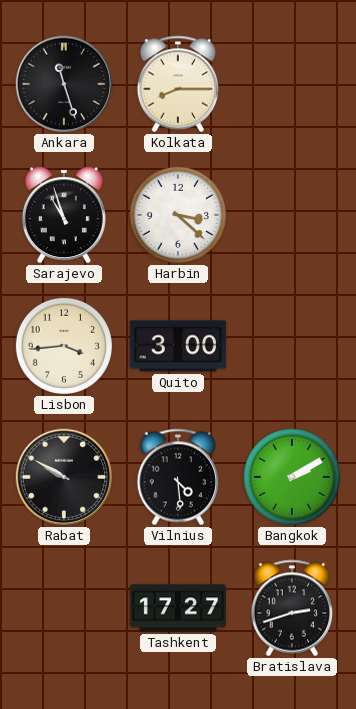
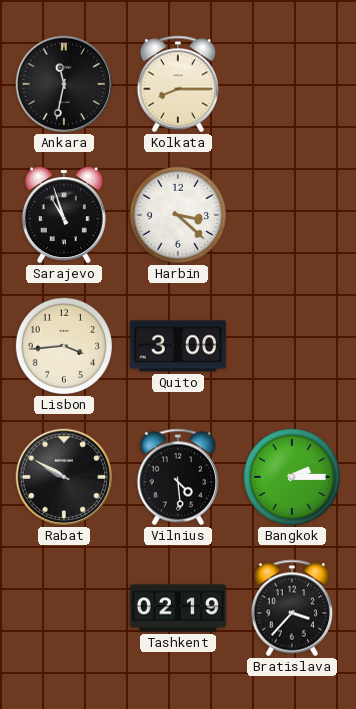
Ankara: 11:27 -> 11:32 (64, 84)
Bangkok: 2:10 -> 2:15 (292, 477)
Tashkent: 17:27 -> 02:19 (177, 608)
Bratislava: 2:42 -> 3:37 (292, 608)
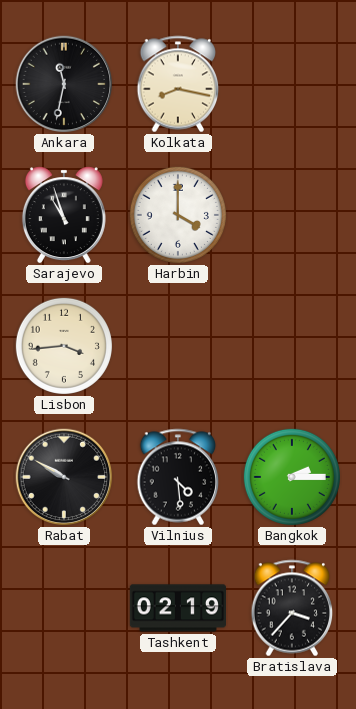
Kolkata: 8:15 -> 8:17 (178, 84)
Harbin: 3:22 -> 4:00 (178, 215)
Quito: 3:00 -> none (178, 346)
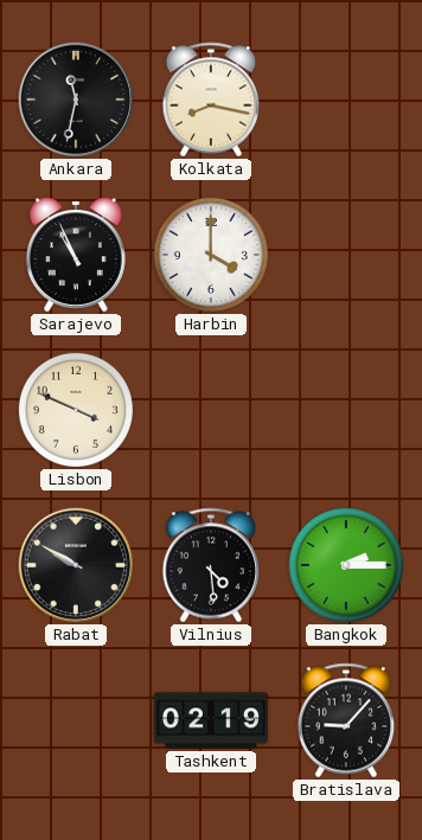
Sarajevo: 10:57 -> 10:56 (76, 255)
Lisbon: 3:44 -> 3:49 (76, 410)
Bratislava: 3:37 -> 9:07 (346, 720)
